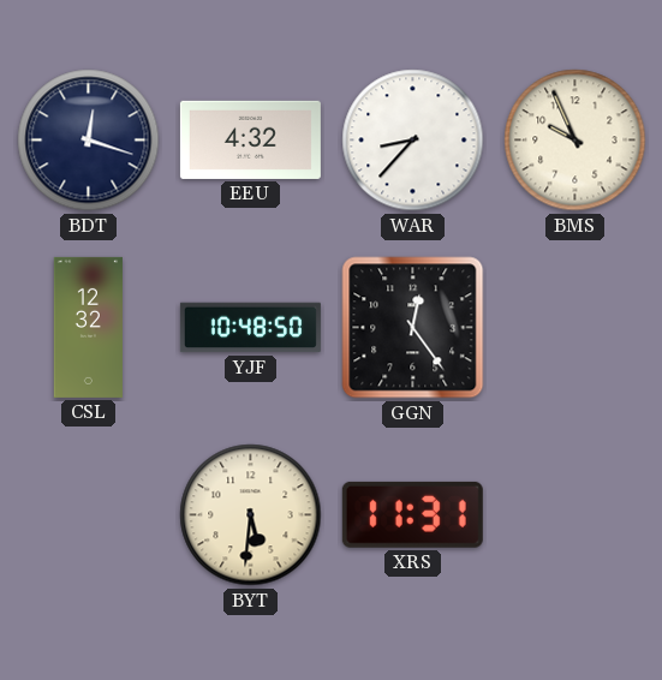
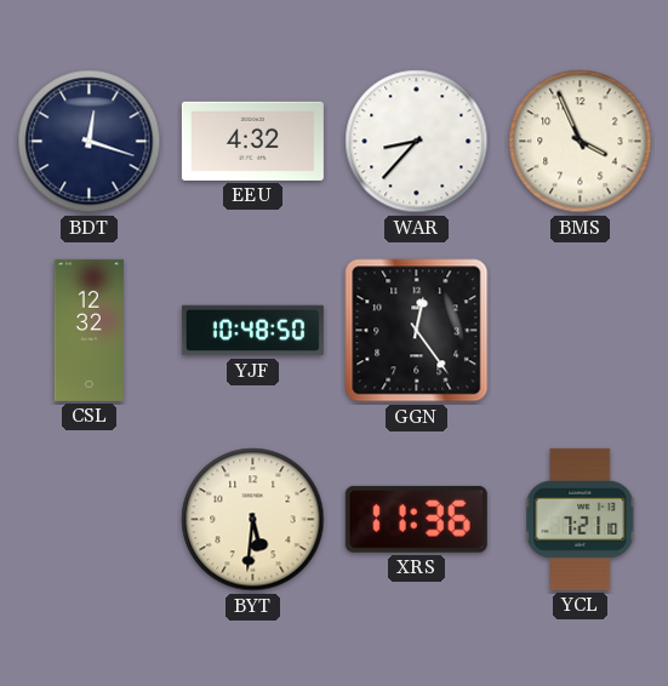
BMS: 9:56 -> 3:56 (581, 142)
XRS: 11:31 -> 11:36 (416, 519)
YCL: none -> 7:21 (581, 519)
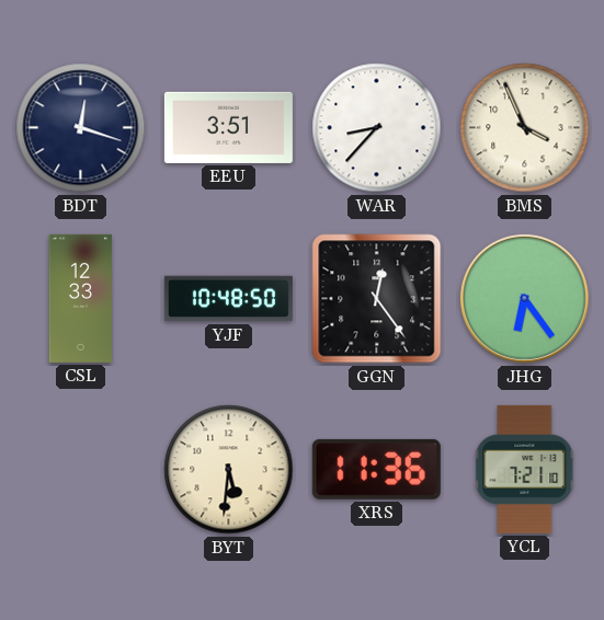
EEU: 4:32 -> 3:51 (228, 127)
CSL: 12:32 -> 12:33 (80, 298)
JHG: none -> 6:24 (524, 298)
